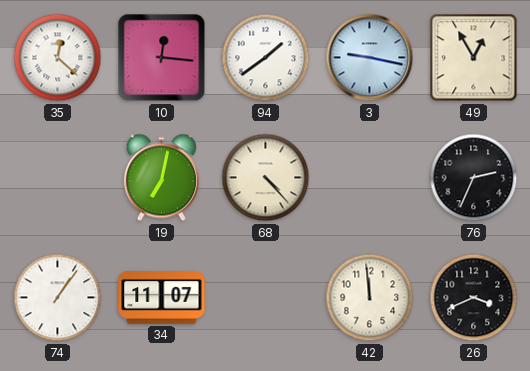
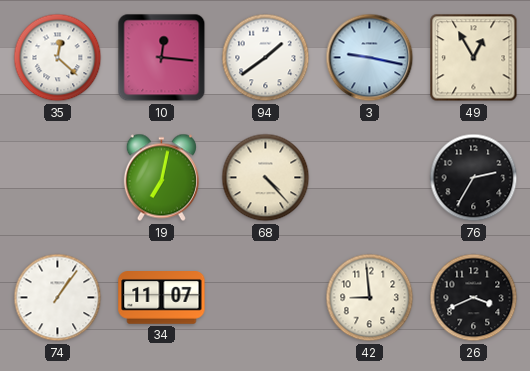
76: 2:34 -> 2:35 (474, 178)
42: 11:59 -> 8:59 (370, 298)
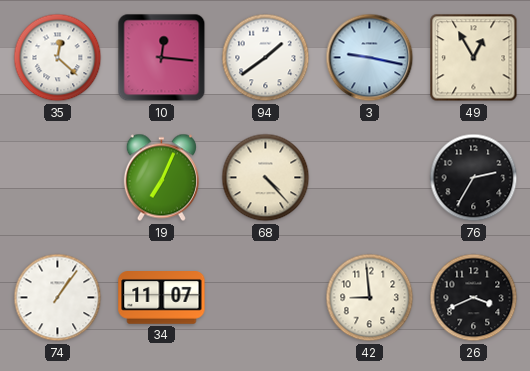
19: 7:02 -> 7:04 (161, 178)
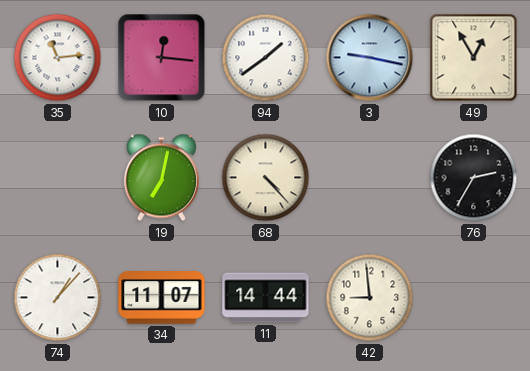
35: 12:22 -> 11:14 (58, 58)
19: 7:04 -> 7:02 (161, 178)
74: 1:06 -> 1:07 (58, 298)
11: none -> 14:44 (266, 298)
26: 3:41 -> none (474, 298)
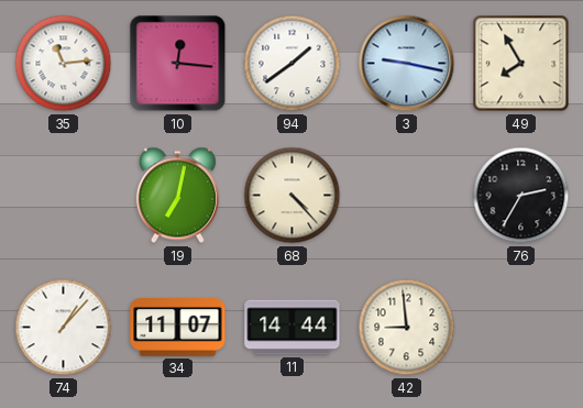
49: 12:55 -> 7:55 (521, 64)
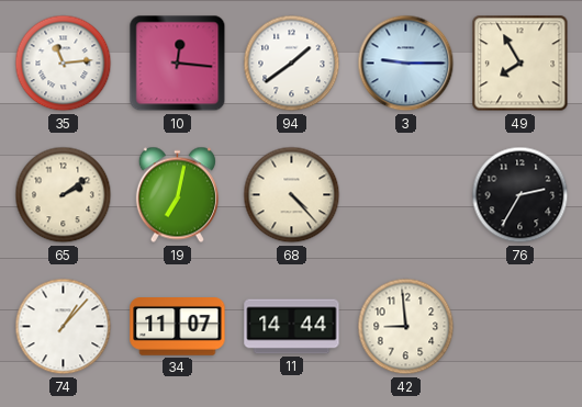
3: 9:17 -> 9:15 (406, 64)
65: none -> 2:09 (64, 195)
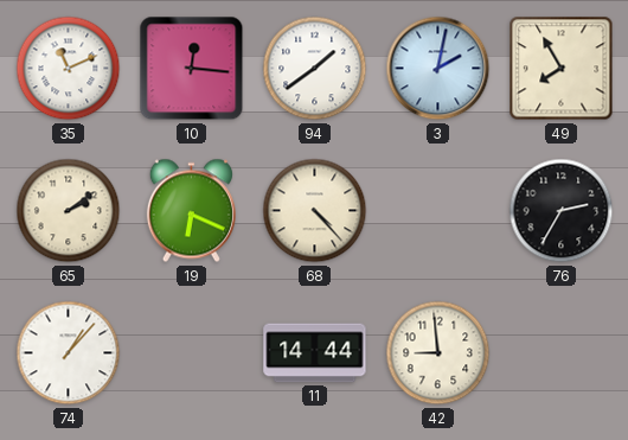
35: 11:14 -> 11:11 (69, 69)
3: 9:15 -> 2:02 (438, 69)
19: 7:02 -> 6:19 (191, 211)
34: 11:07 -> none (178, 327)
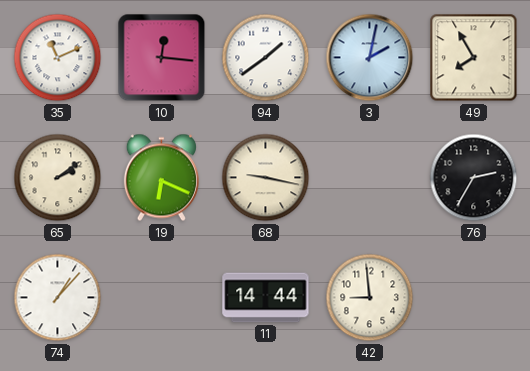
68: 4:23 -> 9:17 (266, 178)
